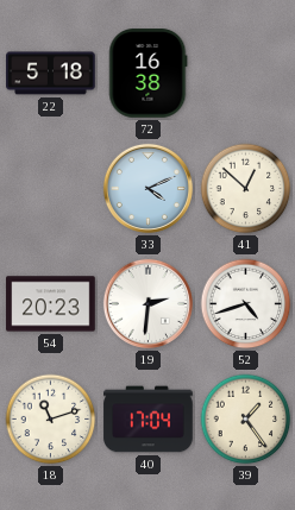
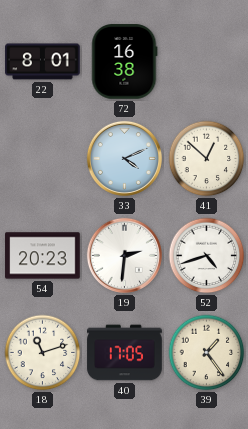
22: 5:18 -> 8:01 (43, 62)
40: 17:04 -> 17:05 (125, 353)
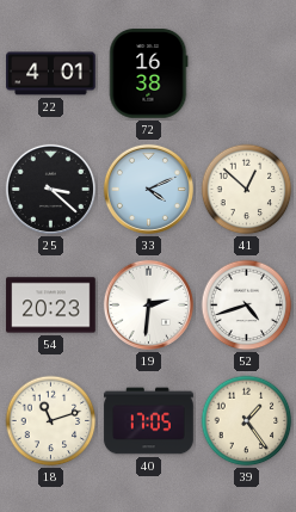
22: 8:01 -> 4:01 (51, 74)
25: none -> 3:22 (50, 189)
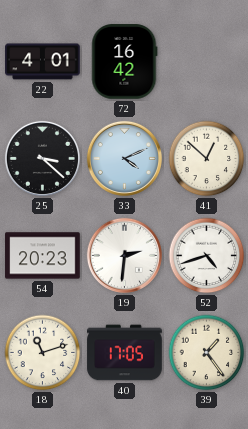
72: 16:38 -> 16:42 (125, 62)
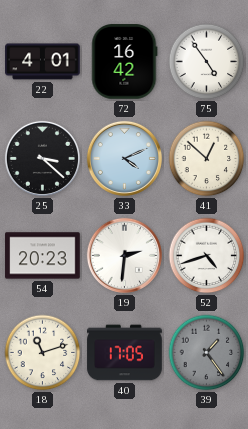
75: none -> 4:54 (207, 62)
39 dial: cream -> grey (207, 353)
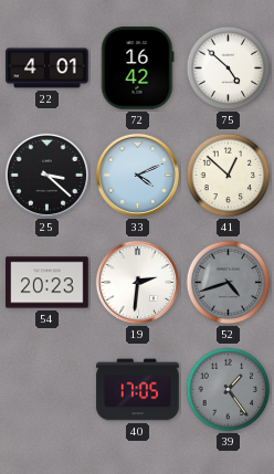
75: 4:54 -> 4:52 (229, 69)
52 dial: white -> grey (229, 283)
18: 11:12 -> none (43, 353)
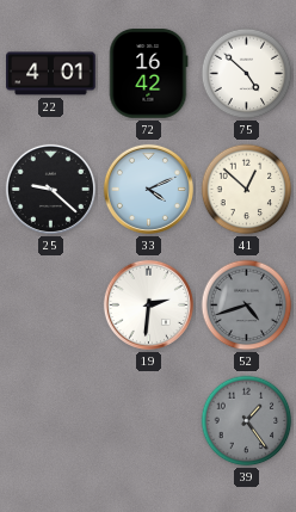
25: 3:22 -> 9:22 (50, 189)
54: 20:23 -> none (48, 283)
40: 17:05 -> none (138, 390)
